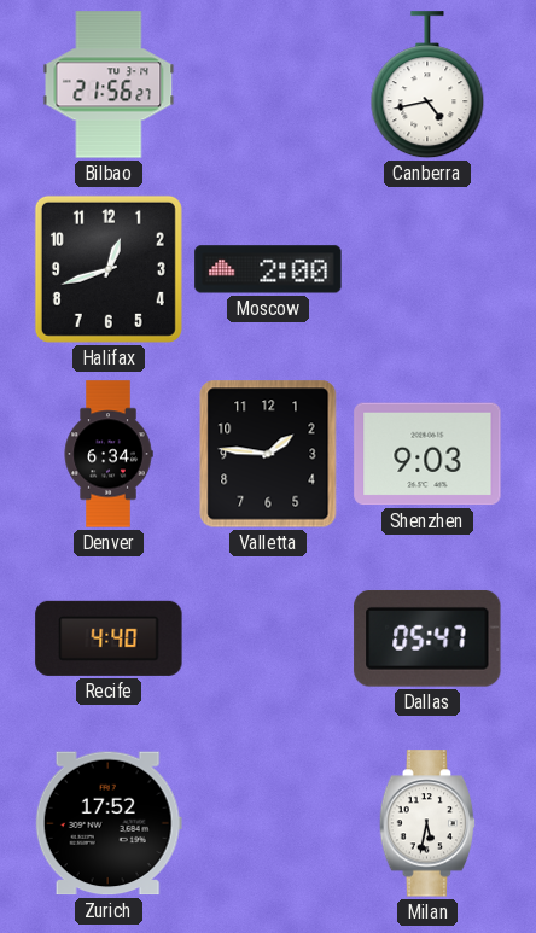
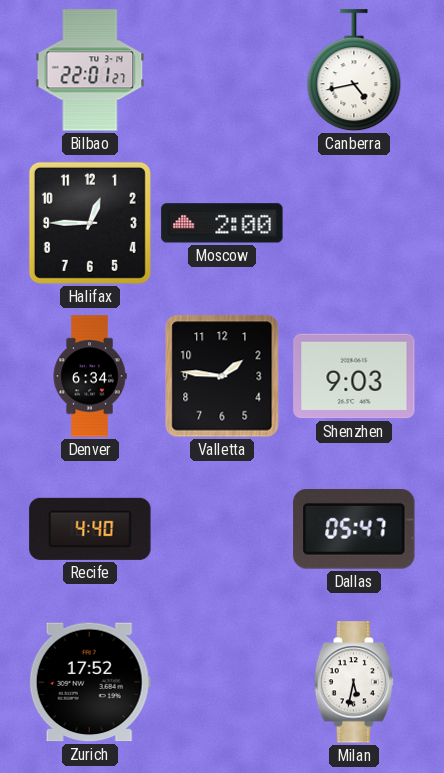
Bilbao: 21:56 -> 22:01 (90, 70)
Halifax: 12:42 -> 12:45 (90, 223)
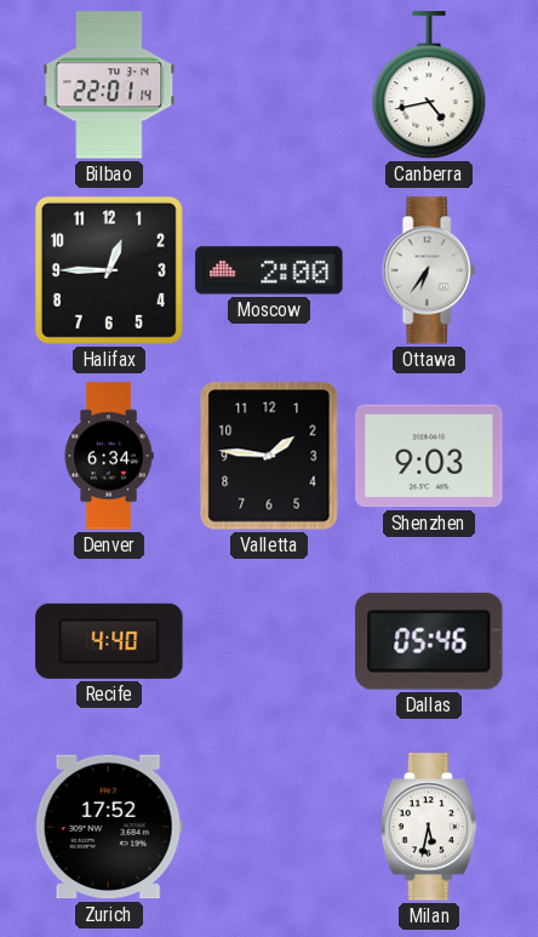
Bilbao: 22:01:27 -> 22:01:14 (109, 85)
Ottawa: none -> 6:36 (429, 270)
Dallas: 05:47 -> 05:46 (429, 641)
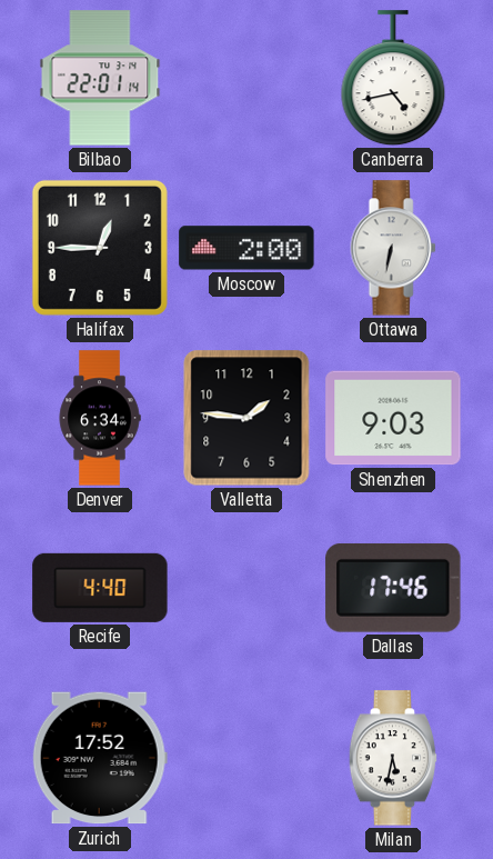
Ottawa: 6:36 -> 6:32 (393, 248)
Dallas: 05:46 -> 17:46 (393, 588)
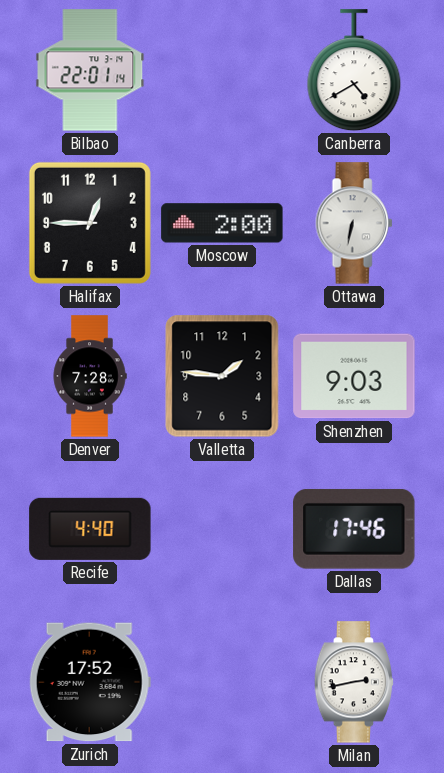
Canberra: 4:43 -> 4:40 (354, 71)
Denver: 6:34 -> 7:28 (90, 376)
Milan: 5:32 -> 2:43 (354, 682)
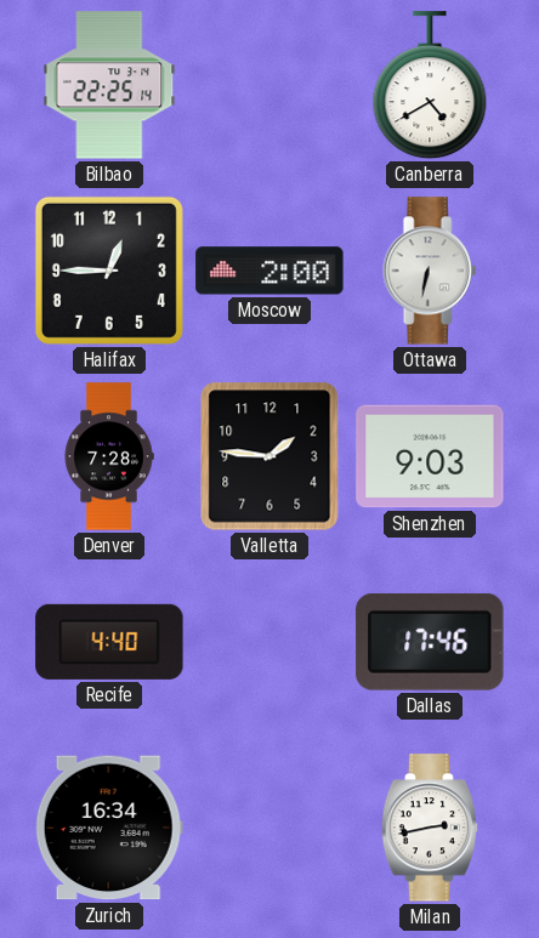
Bilbao: 22:01 -> 22:25 (109, 85)
Zurich: 17:52 -> 16:34 (109, 828)
